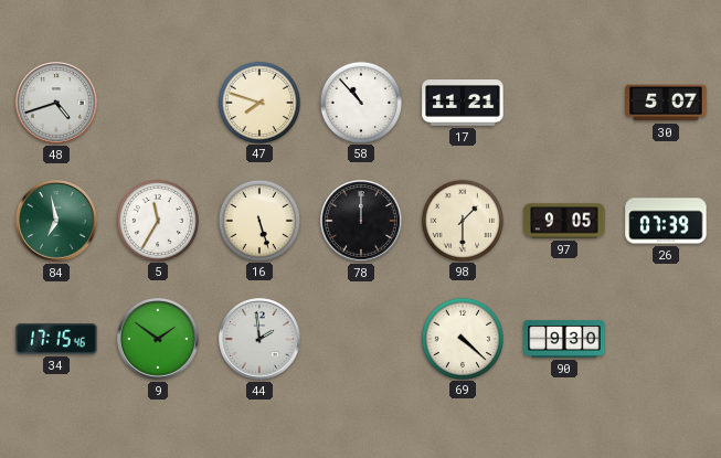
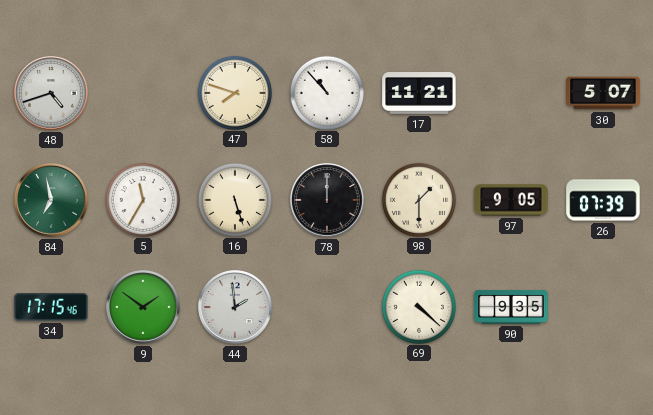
90: 9:30 -> 9:35 (511, 307)
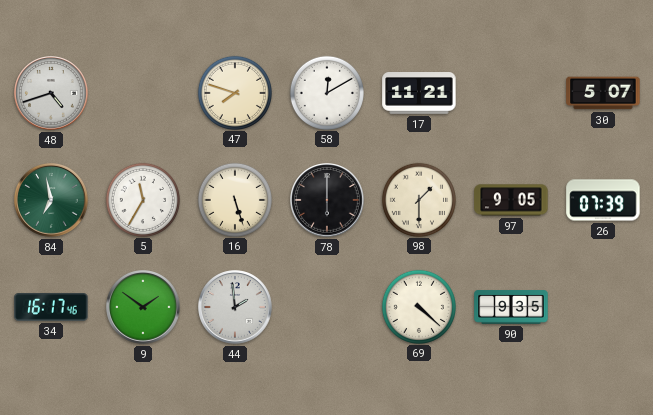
58: 10:53 -> 12:10 (326, 92)
78: 12:00 -> 6:00 (327, 200)
34: 17:15 -> 16:17 (51, 307)
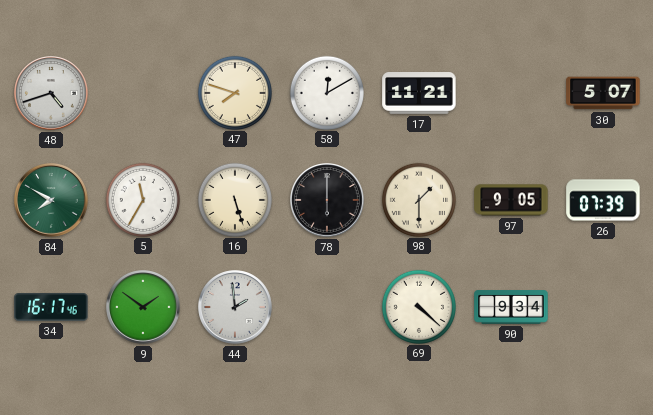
84: 6:58 -> 7:50 (51, 200)
90: 9:35 -> 9:34 (511, 307)
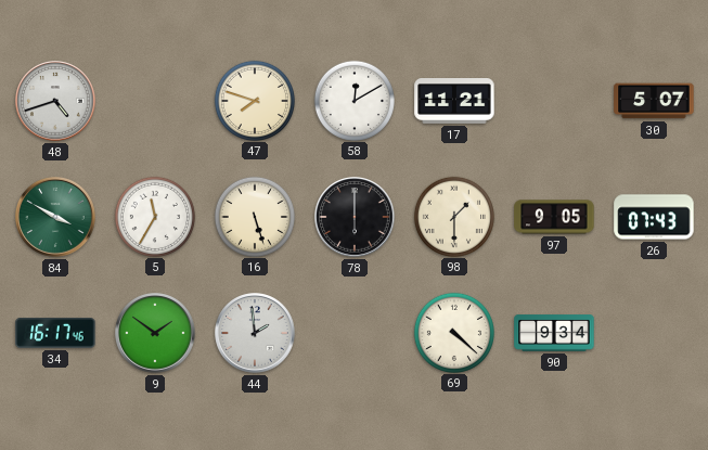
84: 7:50 -> 3:50 (55, 217)
26: 07:39 -> 07:43 (654, 217)
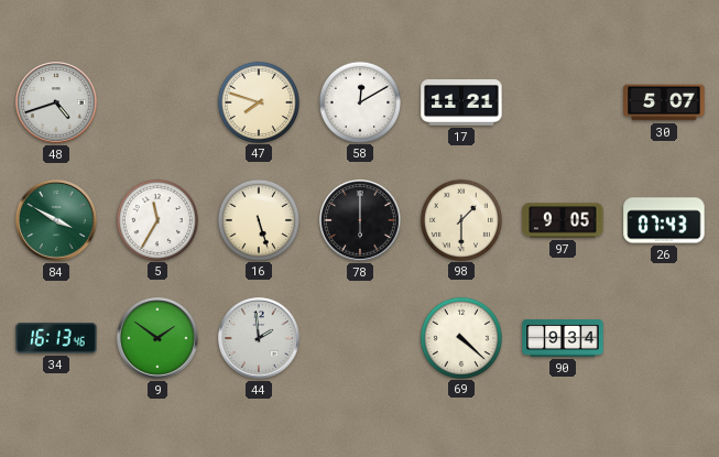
34: 16:17 -> 16:13 (56, 338)
